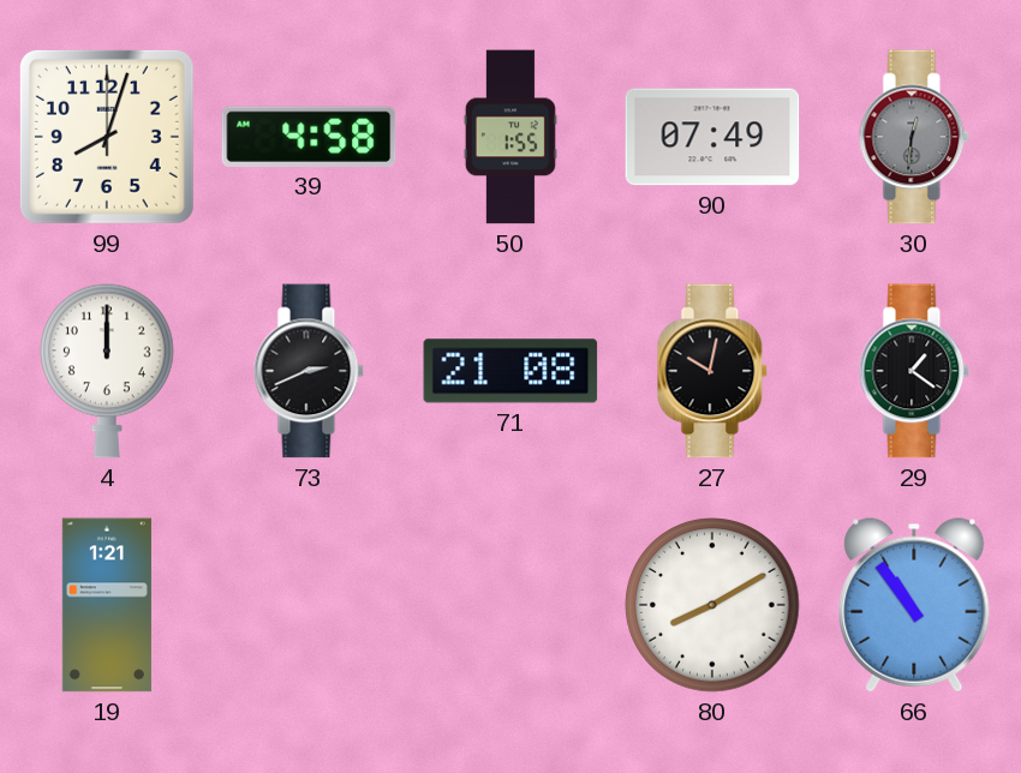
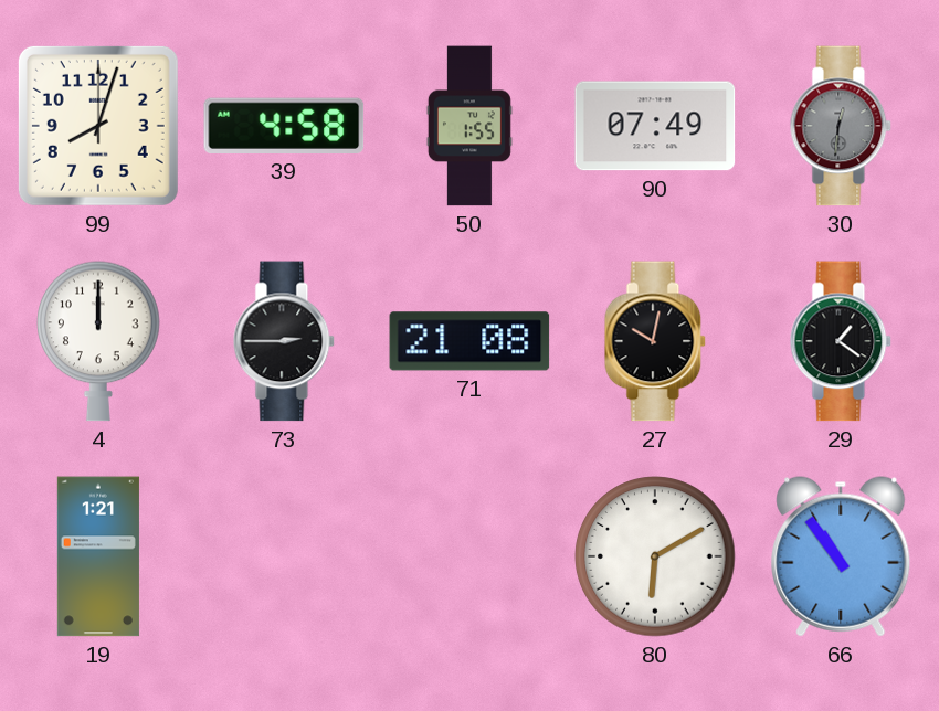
73: 2:41 -> 2:45 (284, 341)
80: 8:10 -> 6:10 (655, 556)
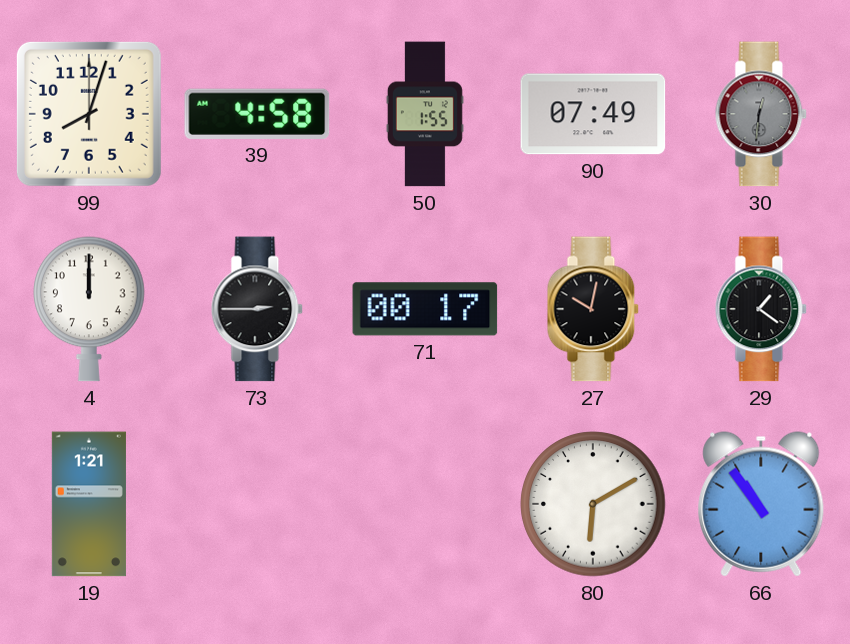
71: 21:08 -> 00:17 (425, 309)
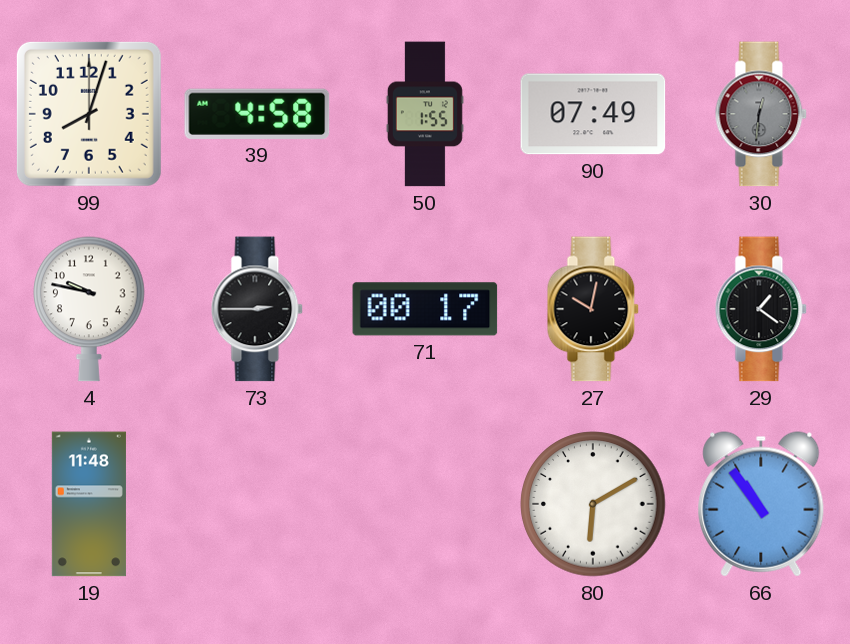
4: 12:00 -> 9:47 (89, 309)
19: 1:21 -> 11:48 (89, 504)
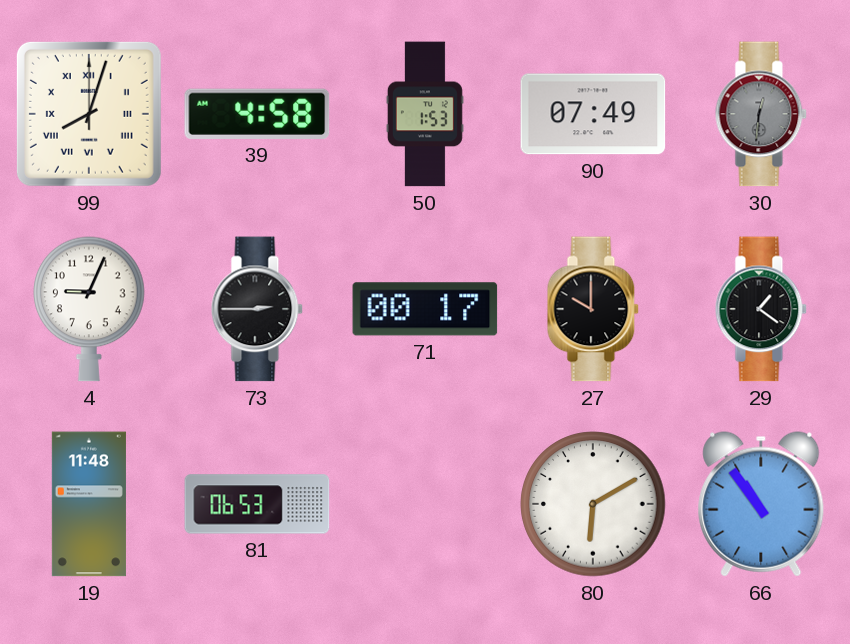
99 numerals: Arabic -> Roman (89, 114)
50: 1:55 -> 1:53 (425, 114)
4: 9:47 -> 9:04 (89, 309)
27: 10:02 -> 10:00 (593, 309)
81: none -> 06:53 (257, 504)
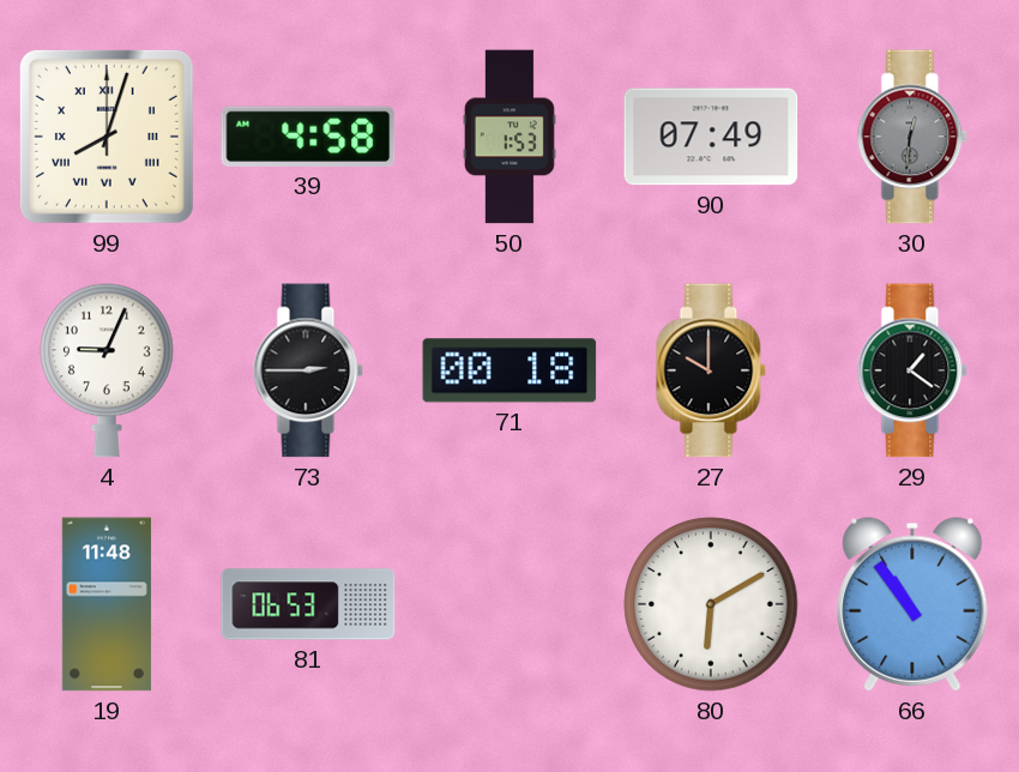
71: 00:17 -> 00:18 (509, 370)
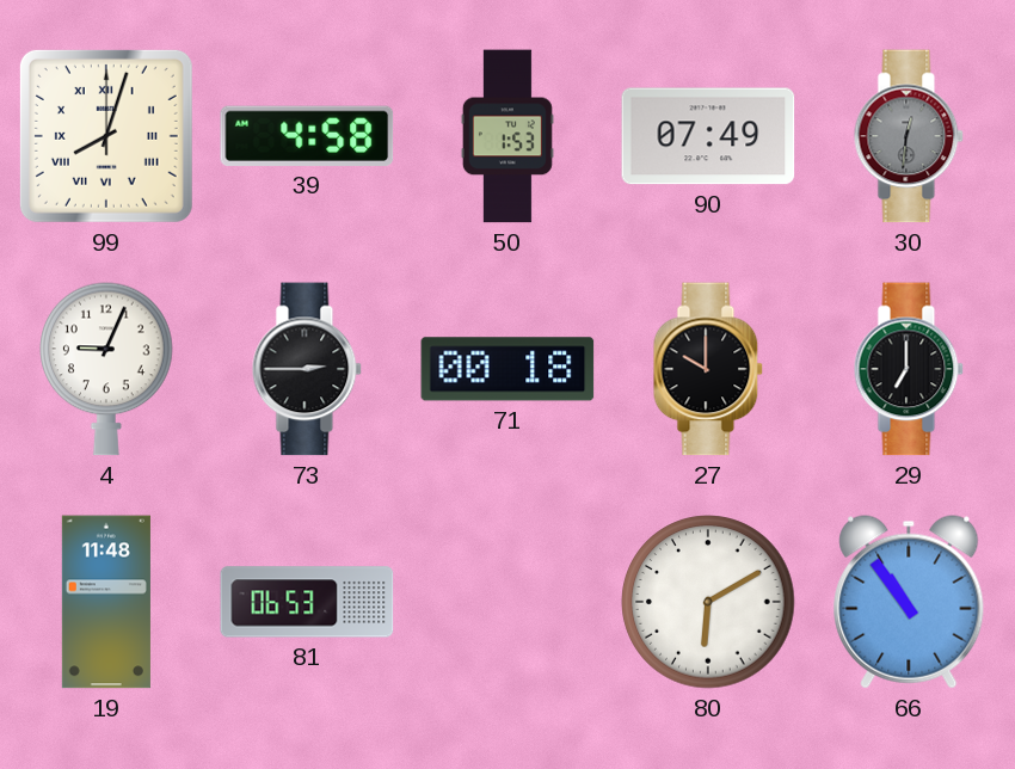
29: 1:21 -> 7:00 (909, 369)
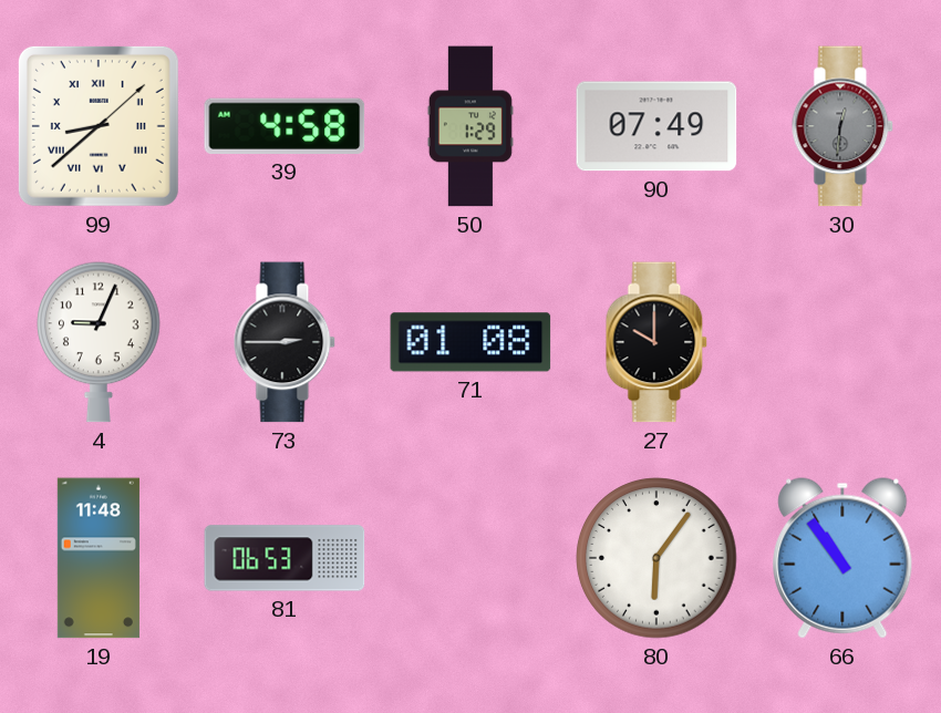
99: 8:03 -> 8:38 (99, 126)
50: 1:53 -> 1:29 (471, 126)
71: 00:18 -> 01:08 (471, 342)
29: 7:00 -> none (909, 369)
80: 6:10 -> 6:06 (656, 558)
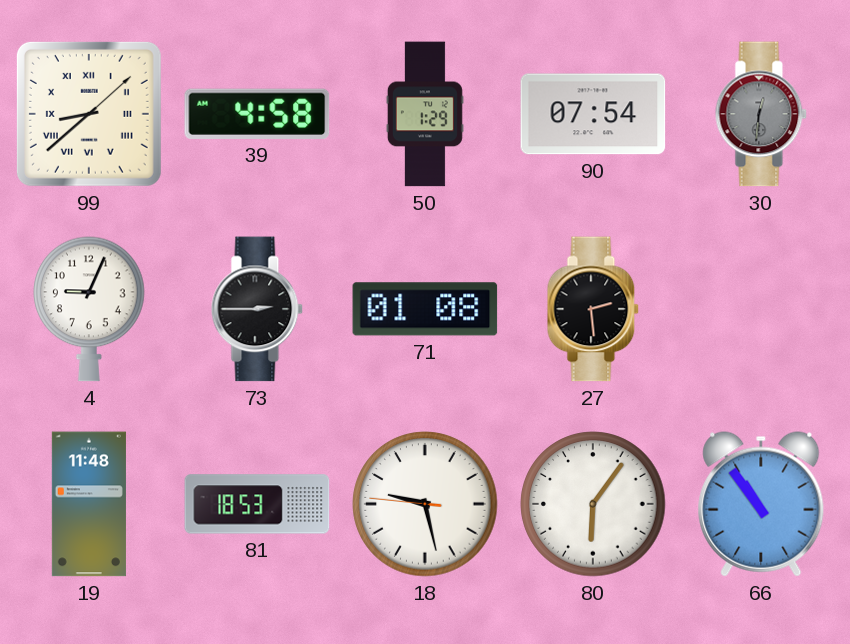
90: 07:49 -> 07:54 (593, 114)
27: 10:00 -> 2:29 (593, 309)
81: 06:53 -> 18:53 (257, 504)
18: none -> 9:27 (425, 504)
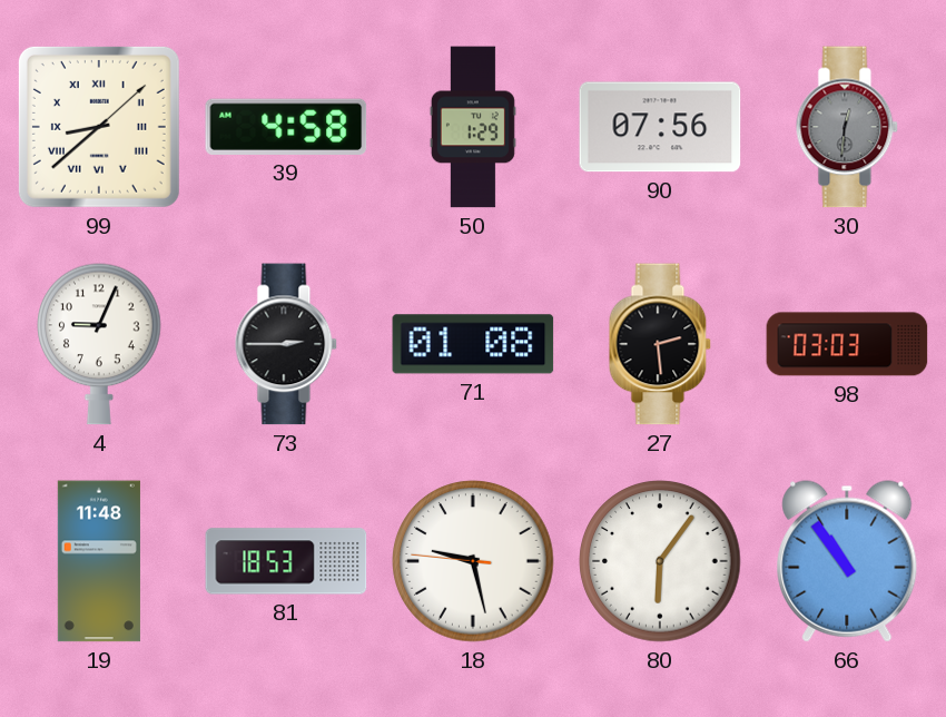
90: 07:54 -> 07:56 (660, 127)
98: none -> 03:03 (847, 344)
